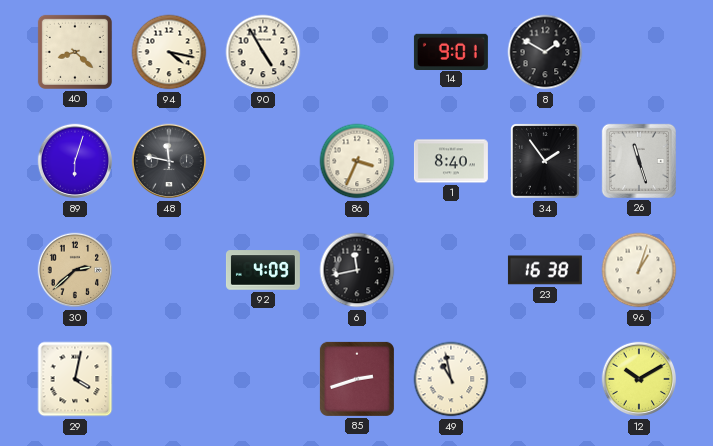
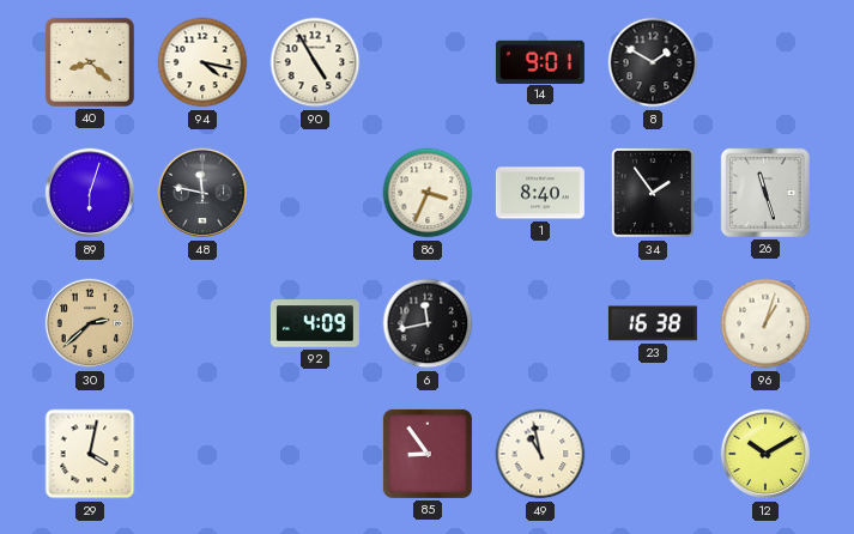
85: 2:42 -> 8:54 (428, 454)
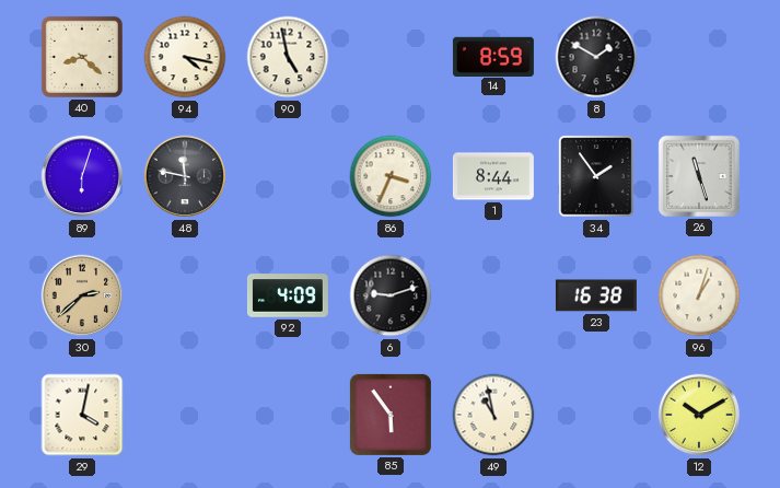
90: 4:55 -> 4:58 (288, 57)
14: 9:01 -> 8:59 (493, 56)
1: 8:40 -> 8:44 (493, 176)
6: 11:43 -> 9:12 (391, 295)
85: 8:54 -> 5:54 (391, 415)
